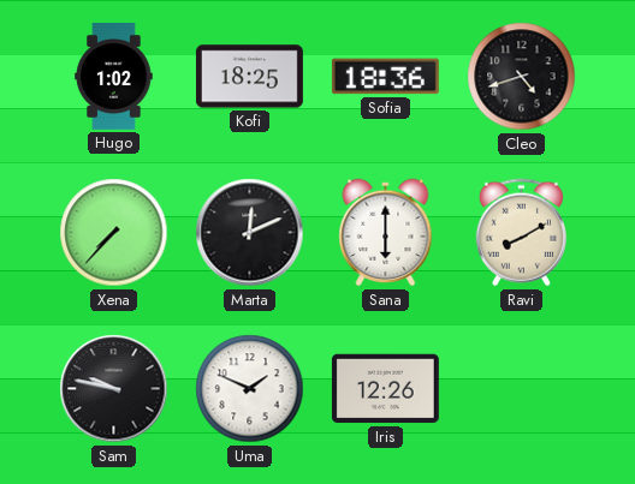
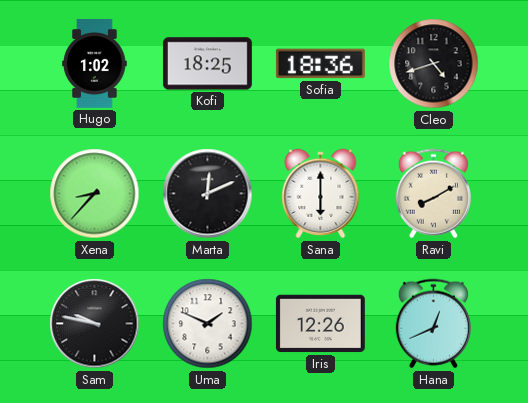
Xena: 7:37 -> 8:37 (95, 194)
Hana: none -> 12:41 (433, 324)
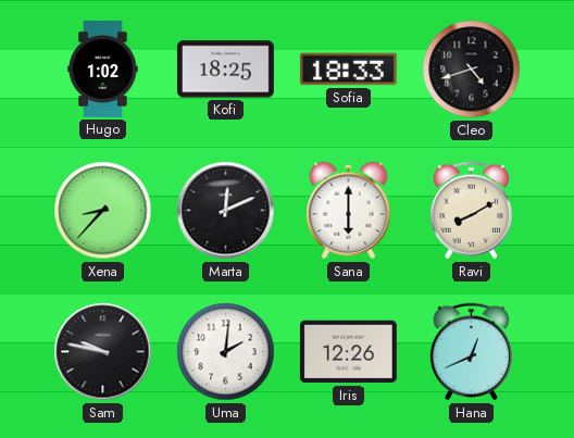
Sofia: 18:36 -> 18:33 (348, 70)
Uma: 1:49 -> 2:01 (226, 352)
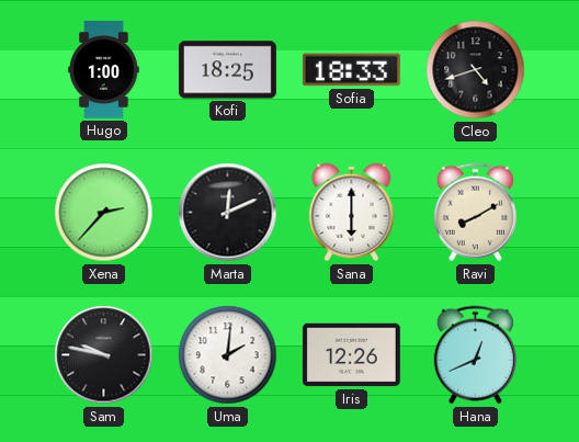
Hugo: 1:02 -> 1:00 (104, 69)
Xena: 8:37 -> 2:37 (104, 213)
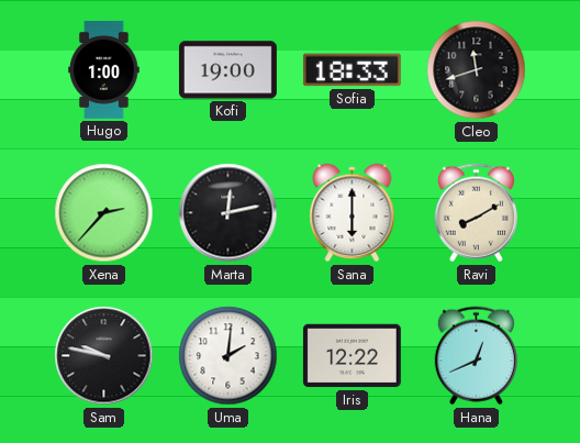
Kofi: 18:25 -> 19:00 (227, 70)
Cleo: 4:42 -> 11:42 (477, 70)
Marta: 12:11 -> 12:13 (228, 213)
Iris: 12:26 -> 12:22 (352, 356)
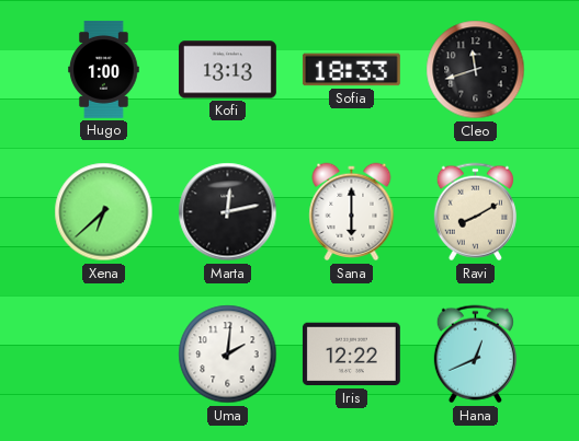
Kofi: 19:00 -> 13:13 (227, 70)
Xena: 2:37 -> 6:38 (104, 212)
Sam: 9:47 -> none (104, 356)
